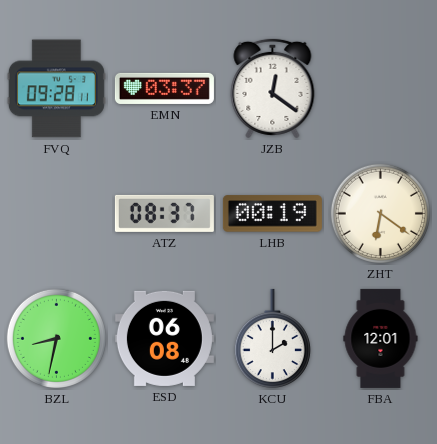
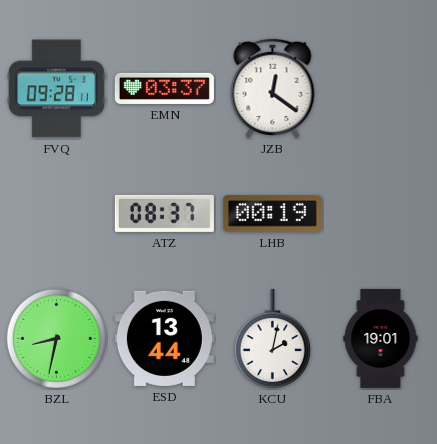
ZHT: 6:21 -> none (380, 213)
ESD: 06:08 -> 13:44 (164, 338)
KCU: 2:00 -> 2:02 (272, 339)
FBA: 12:01 -> 19:01 (381, 338)
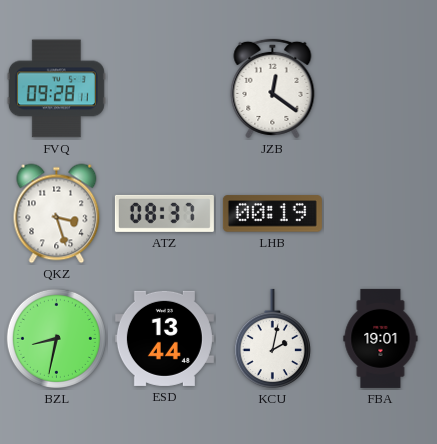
EMN: 03:37 -> none (164, 88)
QKZ: none -> 3:27 (57, 214)
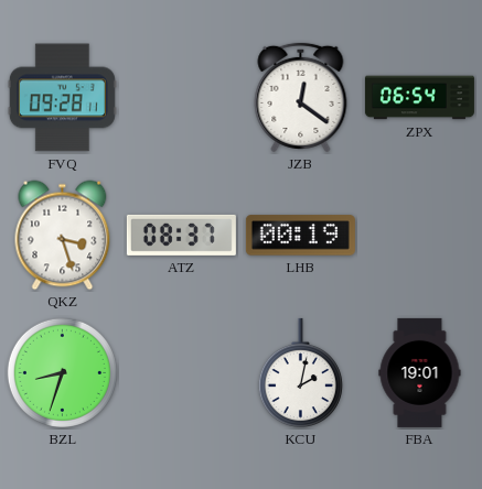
ZPX: none -> 06:54 (419, 98)
BZL: 8:32 -> 8:33 (62, 372)
ESD: 13:44 -> none (164, 338)
